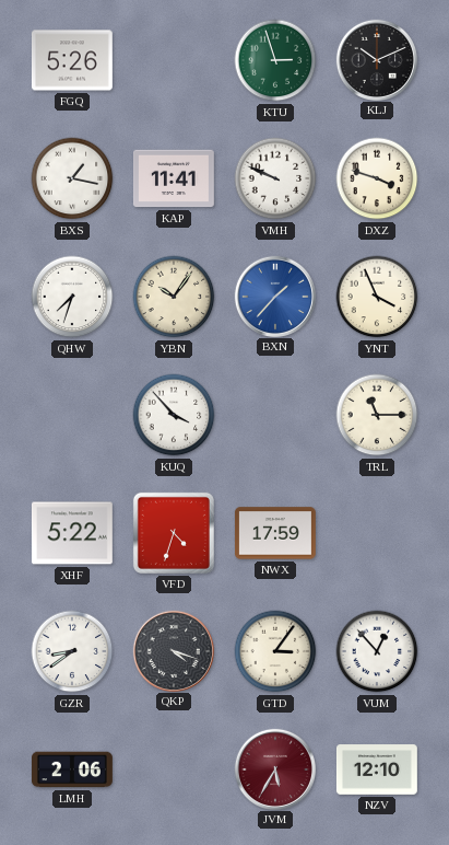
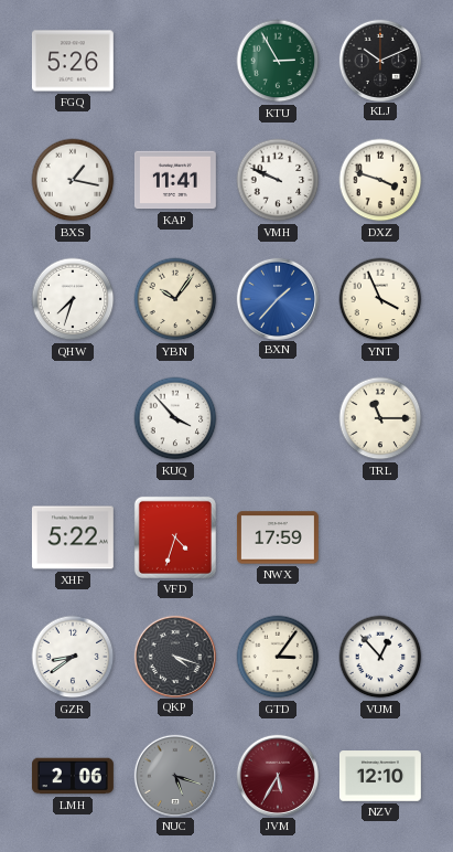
KTU: 2:57 -> 2:55 (278, 61)
NUC: none -> 5:18 (174, 775)
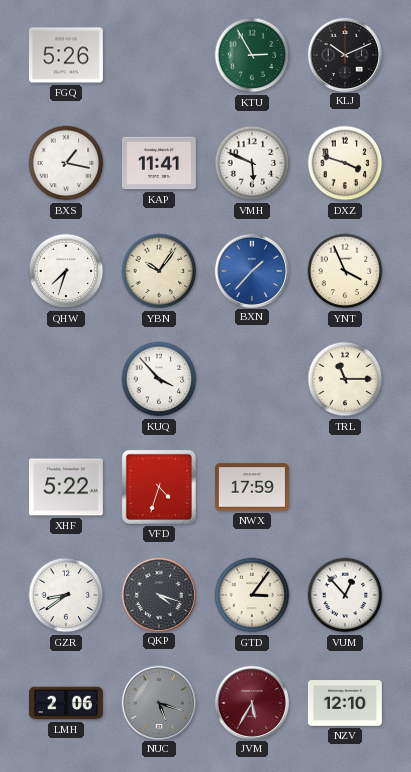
VMH: 9:49 -> 5:49 (252, 163)
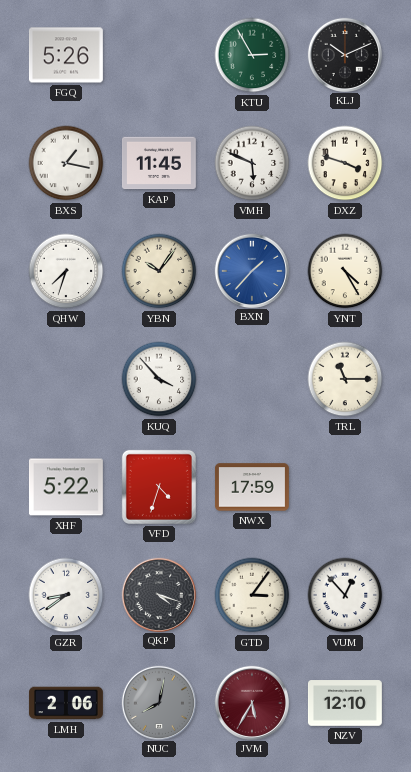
KAP: 11:41 -> 11:45 (159, 163)
YNT: 3:56 -> 4:25 (345, 271)
NUC: 5:18 -> 8:02 (158, 702)
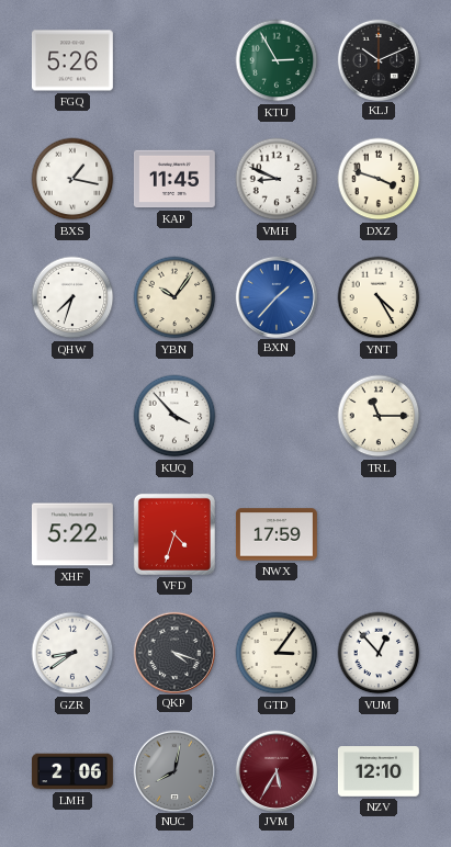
VMH: 5:49 -> 8:49 (277, 179)
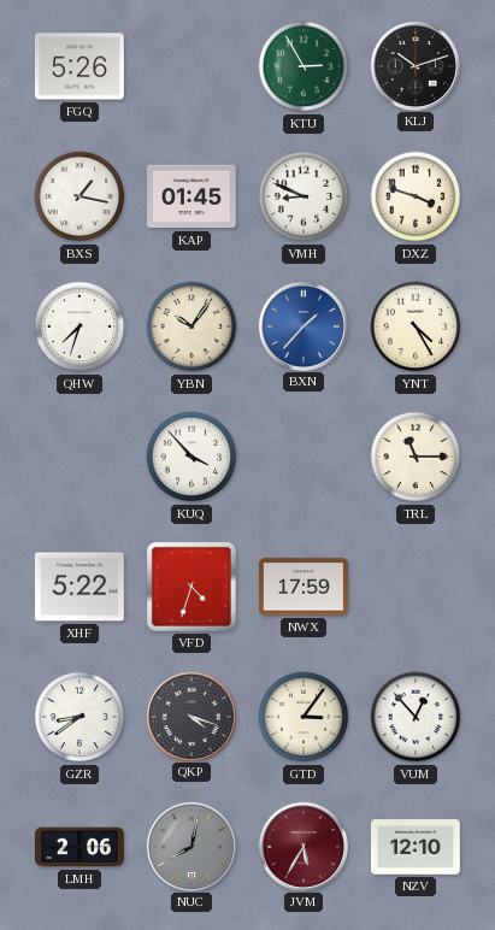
KLJ: 10:11 -> 10:12 (414, 65)
KAP: 11:45 -> 01:45 (191, 196)
